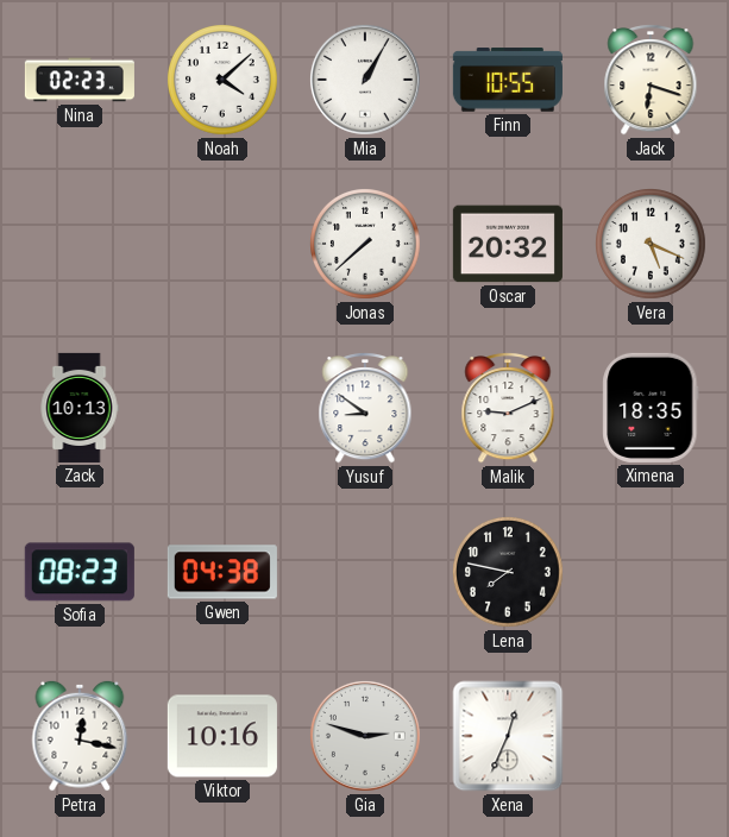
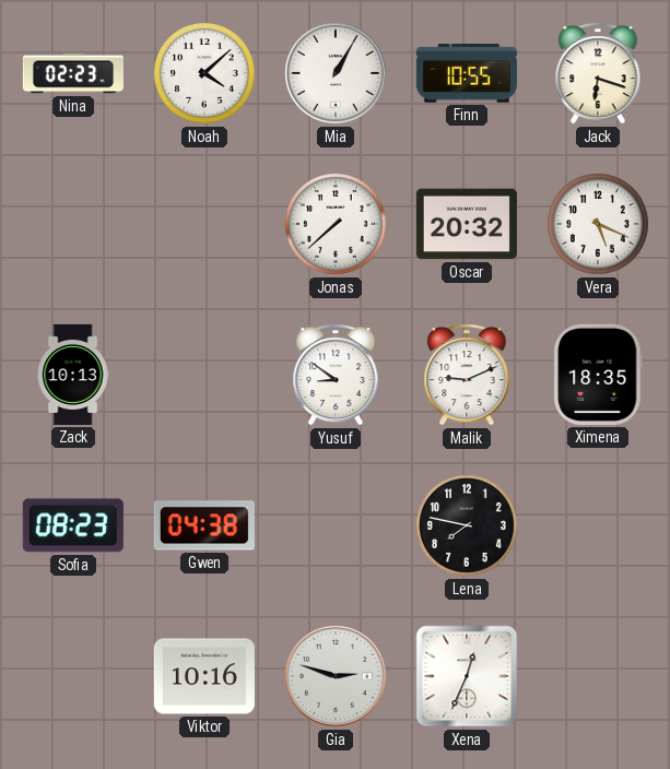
Petra: 12:17 -> none (80, 736)
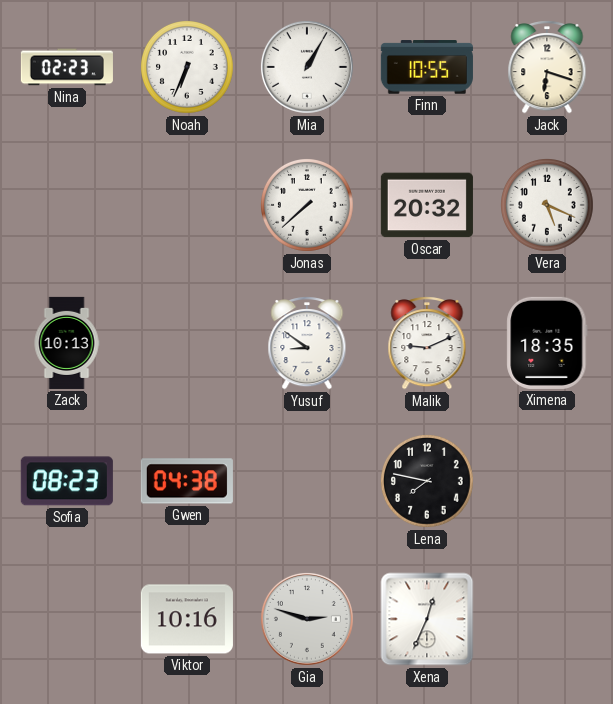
Noah: 4:08 -> 6:34 (188, 68)
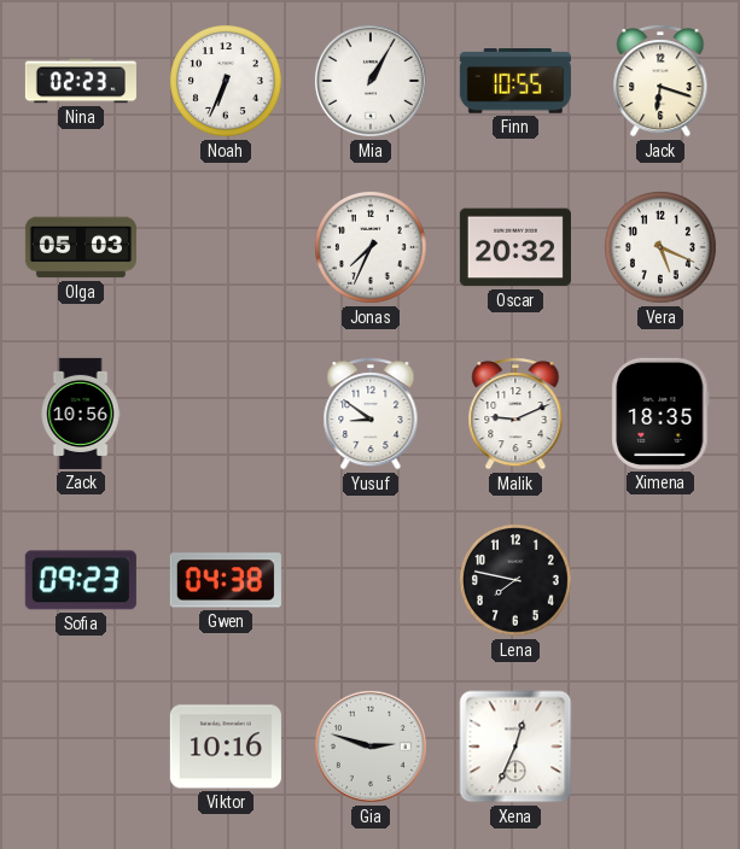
Olga: none -> 05:03 (81, 247)
Jonas: 7:38 -> 7:34 (372, 248)
Zack: 10:13 -> 10:56 (81, 414)
Sofia: 08:23 -> 09:23 (81, 580)
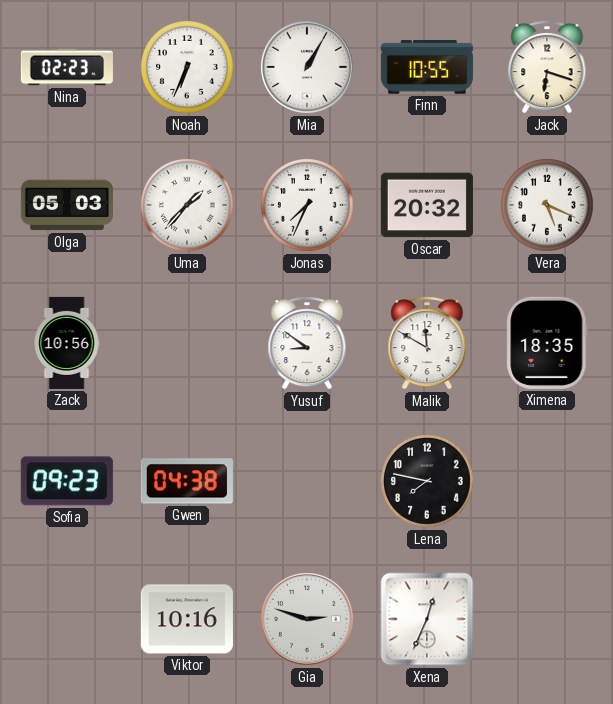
Uma: none -> 1:37 (188, 206)
Malik: 9:11 -> 11:50 (427, 343)
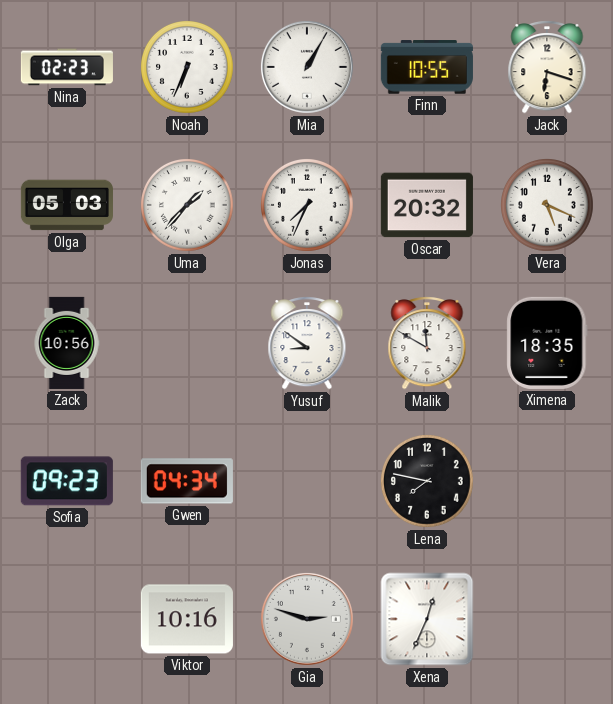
Gwen: 04:38 -> 04:34 (187, 481)
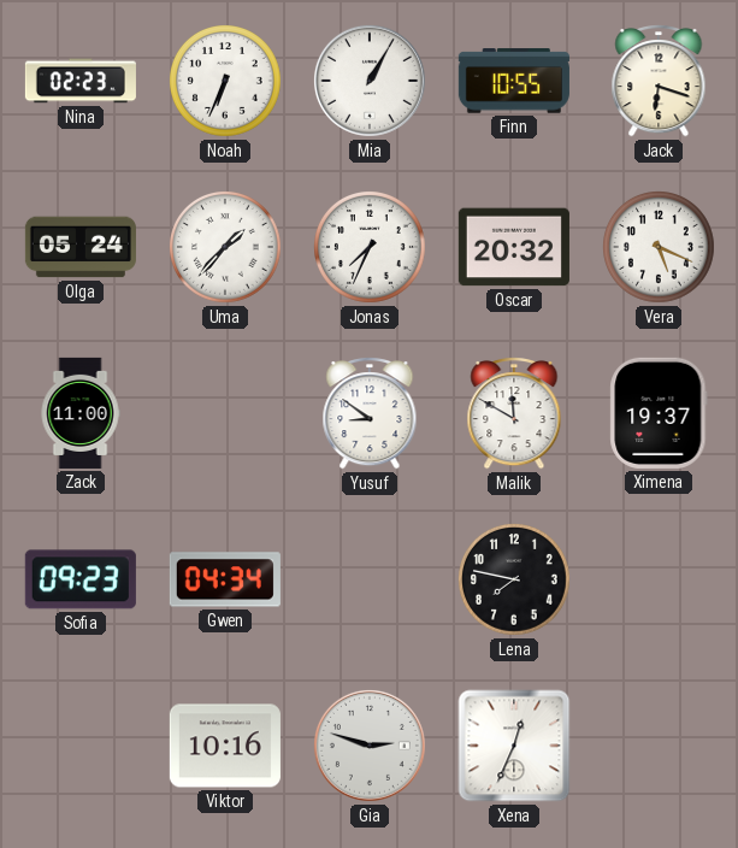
Olga: 05:03 -> 05:24 (81, 247)
Zack: 10:56 -> 11:00 (81, 413)
Ximena: 18:35 -> 19:37 (659, 413)
